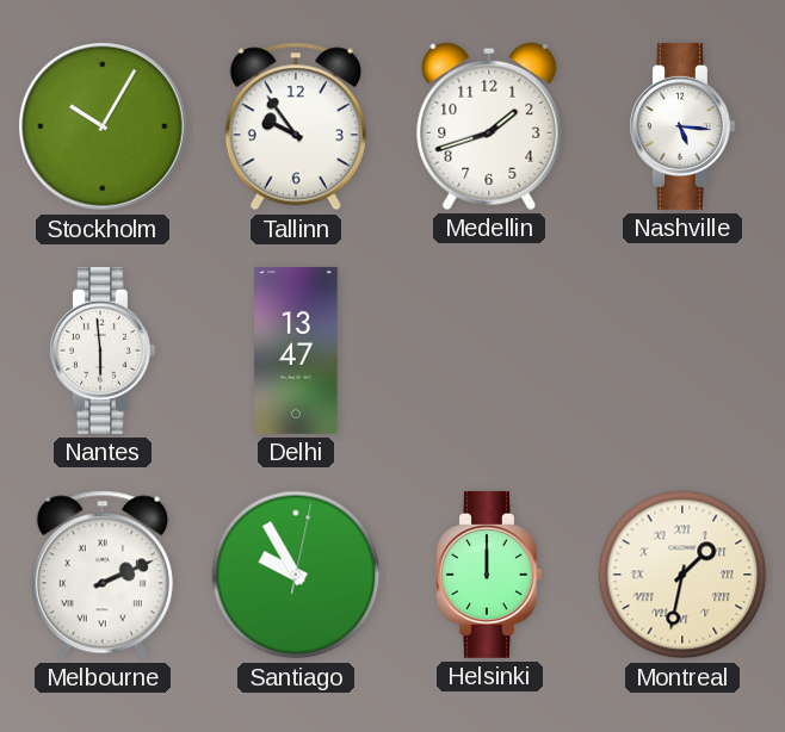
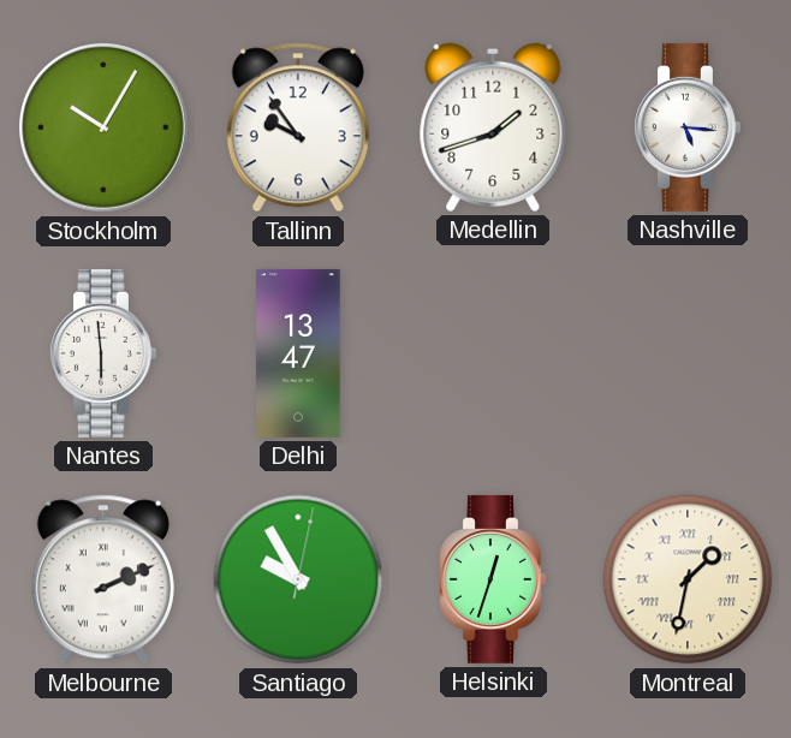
Helsinki: 12:00 -> 12:33 (493, 579)
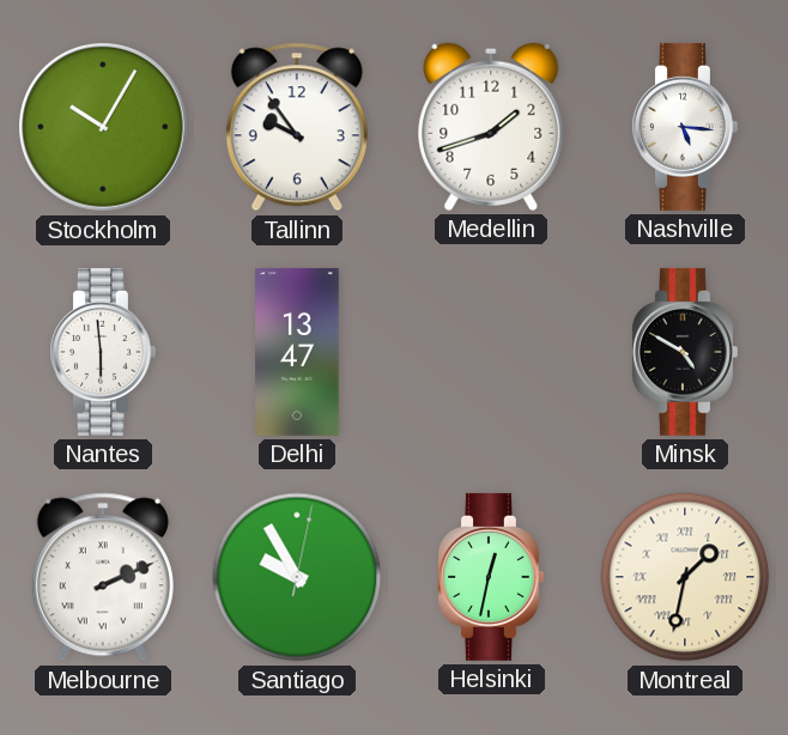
Minsk: none -> 4:50 (685, 352)
Helsinki: 12:33 -> 12:32 (491, 577)
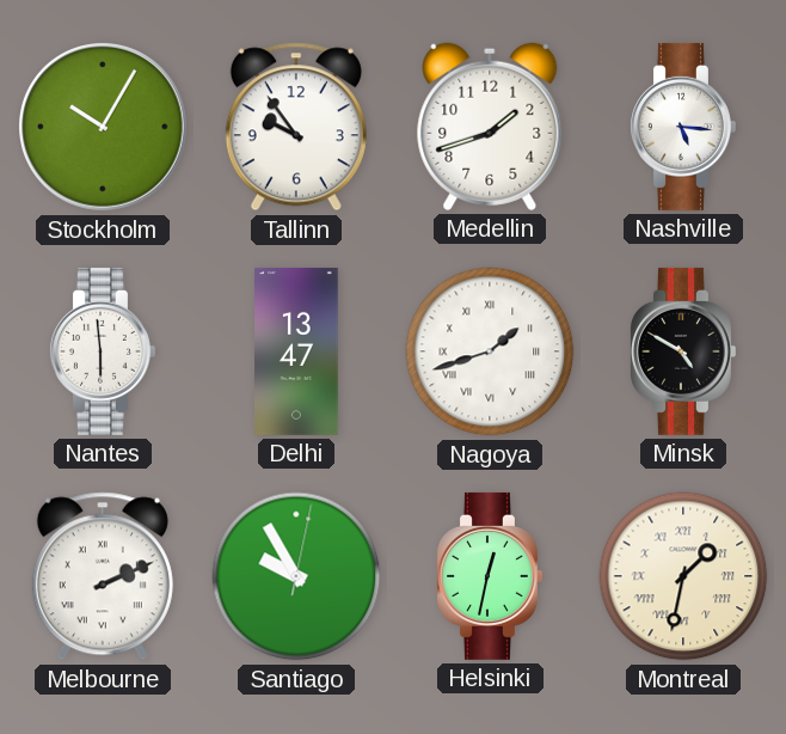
Nagoya: none -> 1:42 (490, 351)
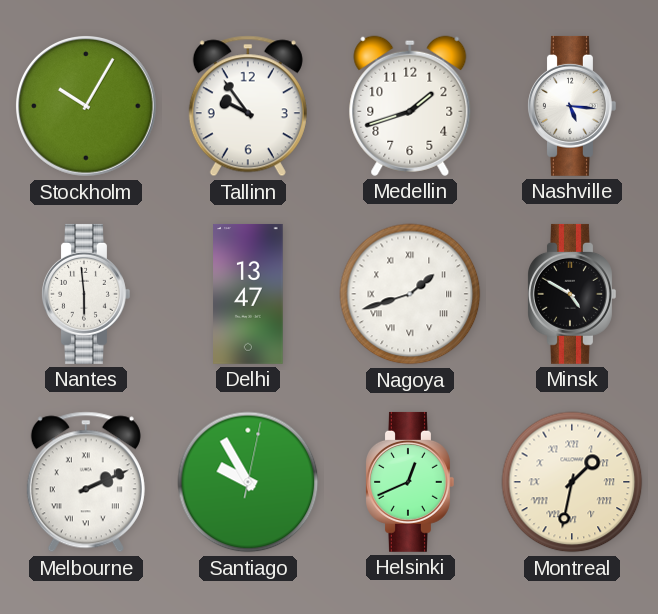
Helsinki: 12:32 -> 12:41 (410, 482)
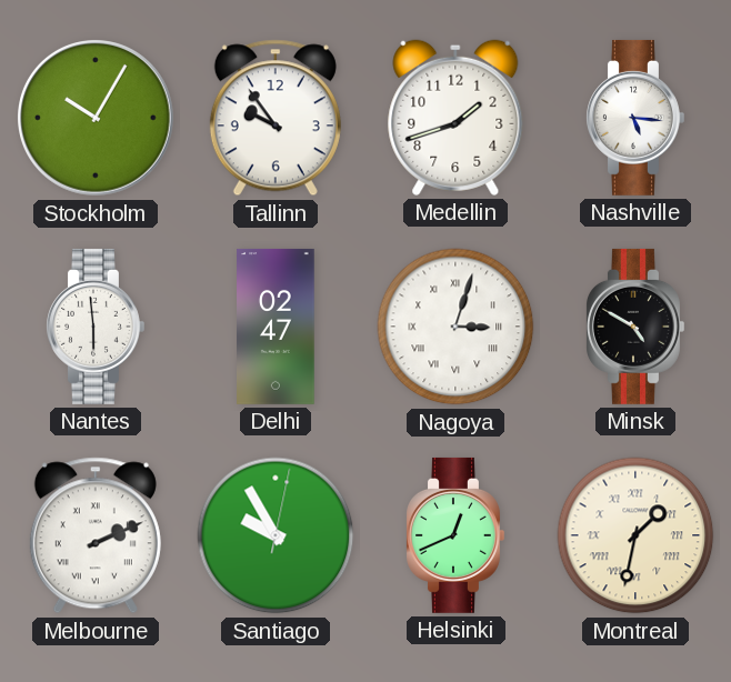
Delhi: 13:47 -> 02:47 (276, 327)
Nagoya: 1:42 -> 3:03 (455, 327)
